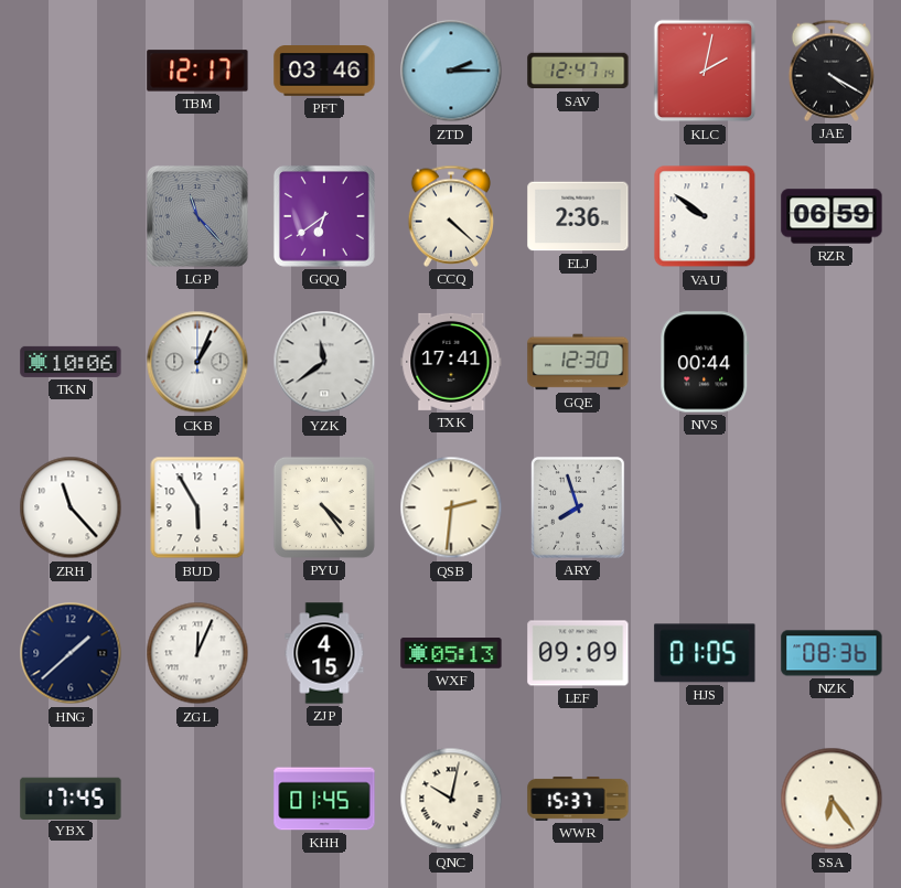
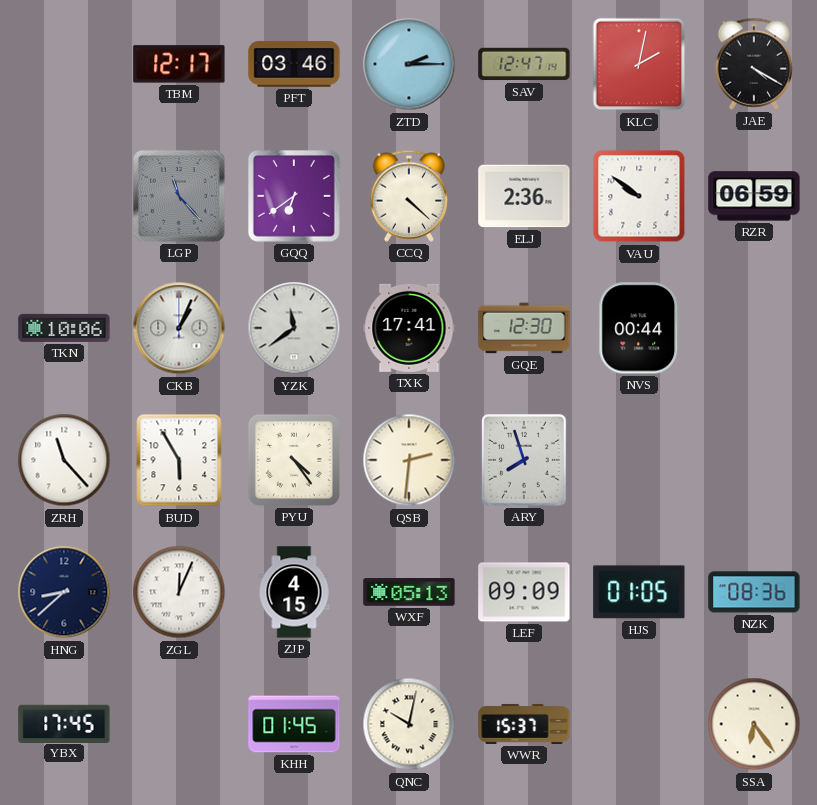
HNG: 1:38 -> 8:38 (64, 592)
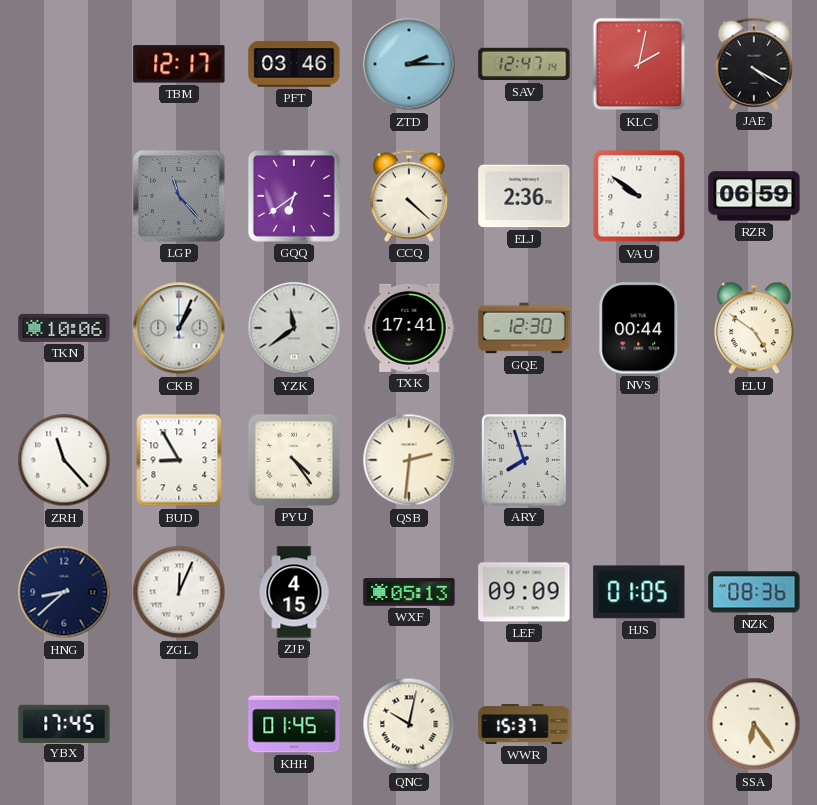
ELU: none -> 4:51 (755, 328)
BUD: 5:55 -> 8:55 (179, 460)
